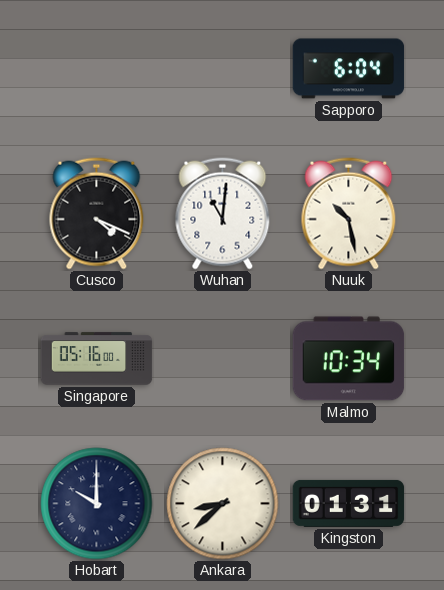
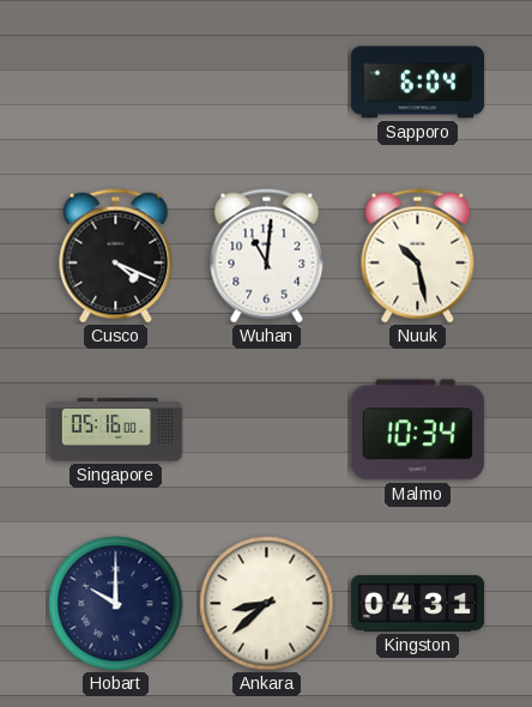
Kingston: 01:31 -> 04:31 (418, 603)
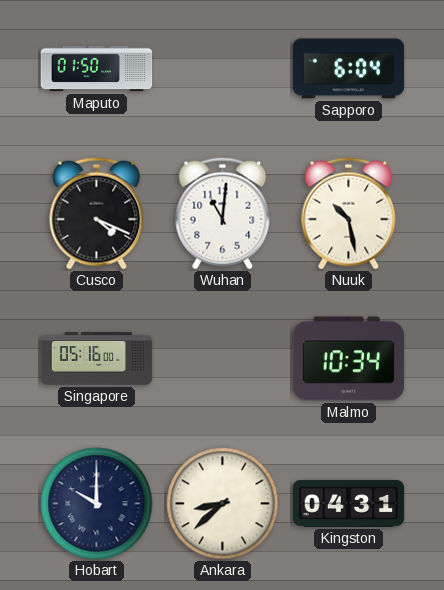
Maputo: none -> 01:50 (97, 69)
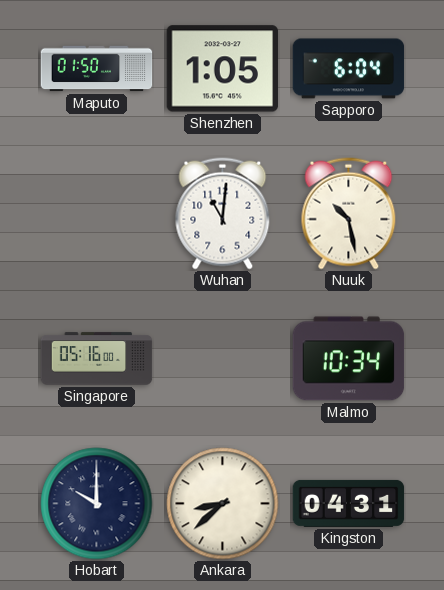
Shenzhen: none -> 1:05 (223, 69)
Cusco: 4:19 -> none (97, 214)
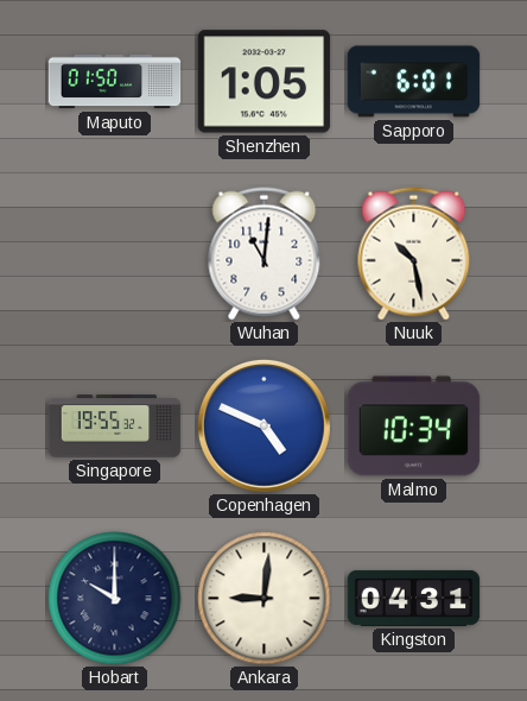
Sapporo: 6:04 -> 6:01 (414, 82)
Singapore: 05:16 -> 19:55 (115, 427)
Copenhagen: none -> 4:49 (263, 425)
Ankara: 8:38 -> 9:01 (265, 599)
